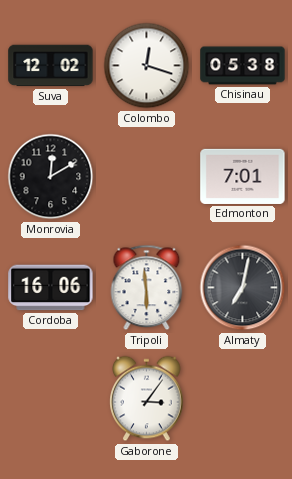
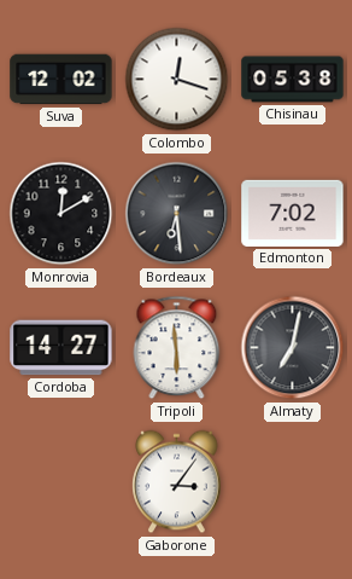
Bordeaux: none -> 6:29 (177, 214)
Edmonton: 7:01 -> 7:02 (293, 213)
Cordoba: 16:06 -> 14:27 (61, 348)
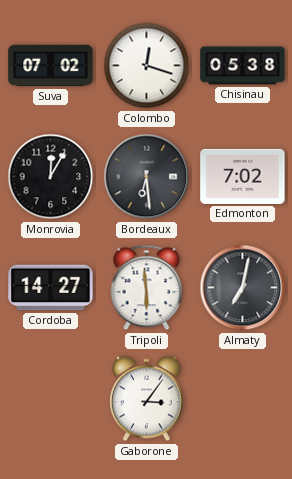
Suva: 12:02 -> 07:02 (51, 66)
Monrovia: 12:10 -> 12:05 (51, 177)
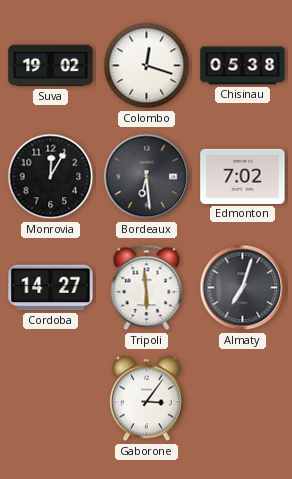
Suva: 07:02 -> 19:02 (51, 66)
Almaty: 7:02 -> 7:03 (243, 288)
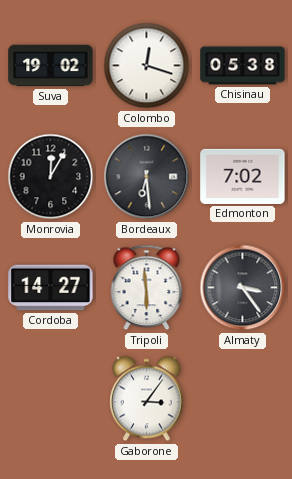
Almaty: 7:03 -> 3:24 (243, 288)
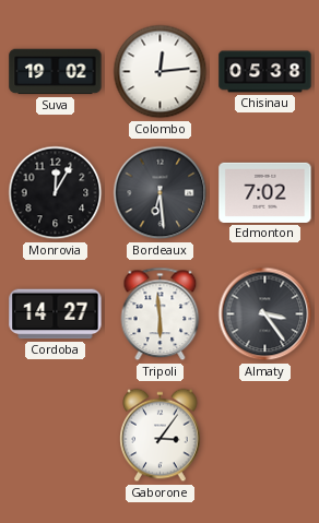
Colombo: 12:18 -> 12:14 (161, 72)
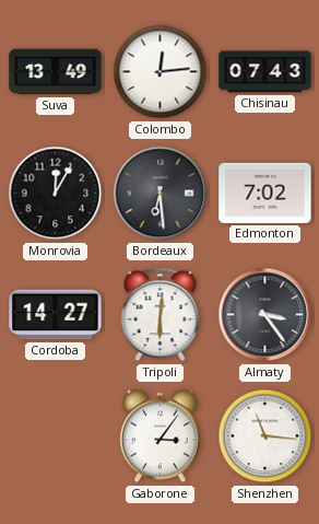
Suva: 19:02 -> 13:49 (56, 72)
Chisinau: 05:38 -> 07:43 (265, 72)
Tripoli: 5:59 -> 6:01 (161, 315)
Shenzhen: none -> 11:16 (265, 436)
